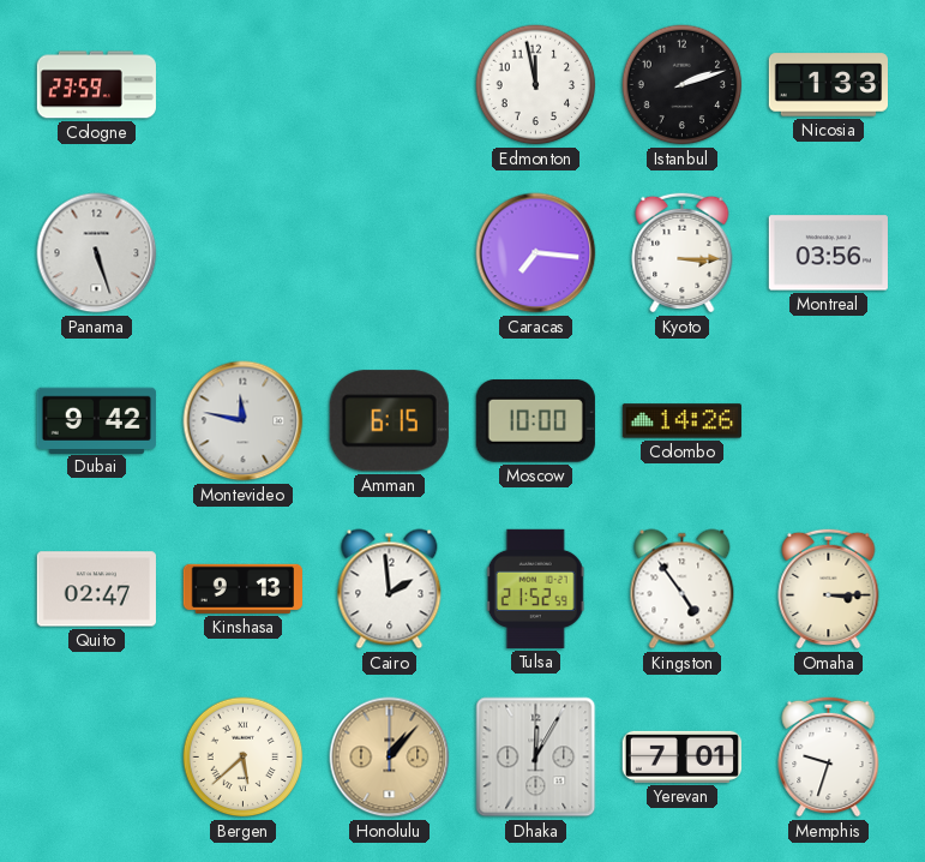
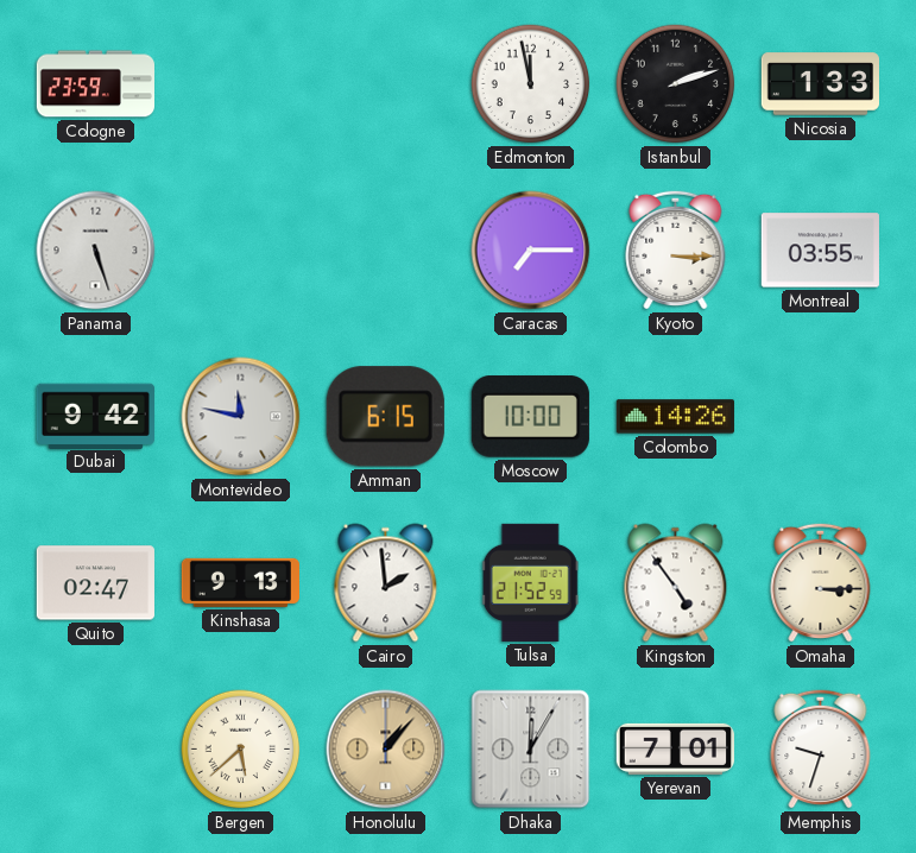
Caracas: 7:16 -> 7:15 (531, 251)
Montreal: 03:56 -> 03:55 (820, 251)
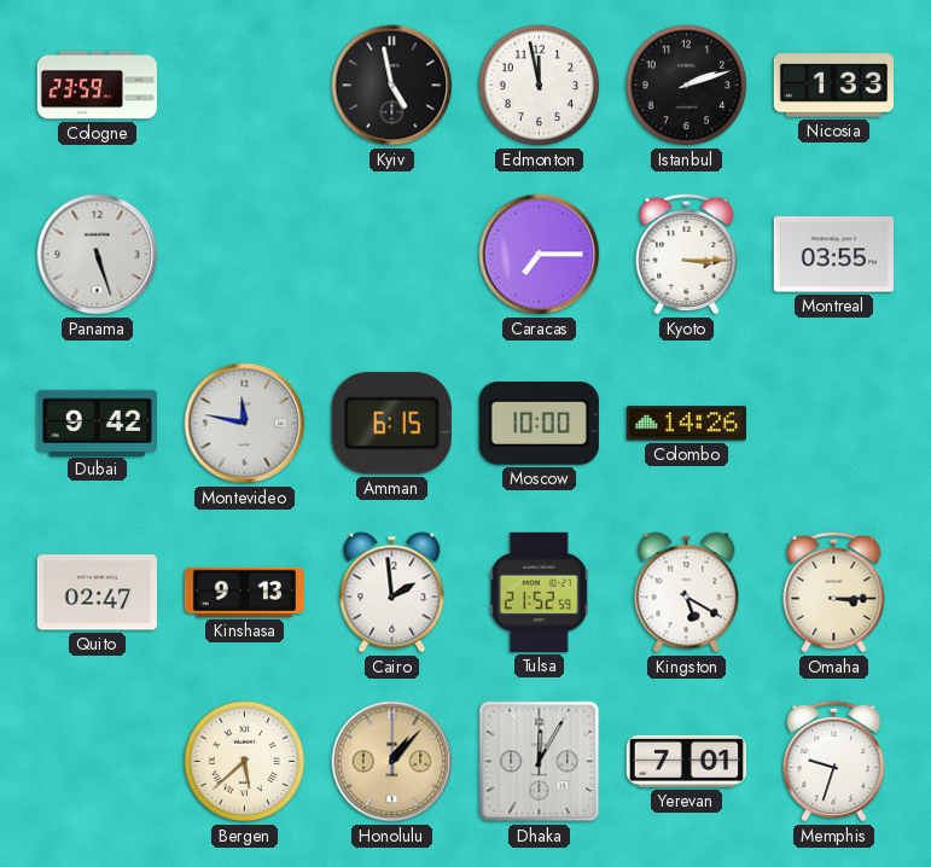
Kyiv: none -> 4:58 (392, 86)
Kingston: 4:54 -> 5:20 (687, 593)
